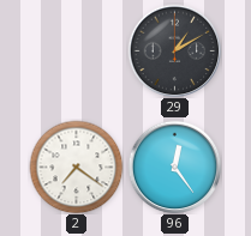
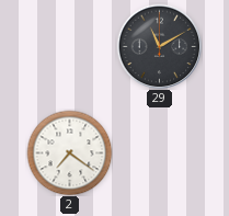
29: 1:10 -> 11:10 (159, 46)
96: 12:24 -> none (174, 167)
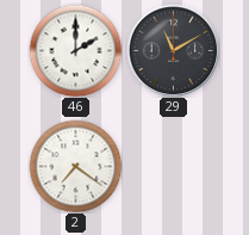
46: none -> 2:00 (75, 50)
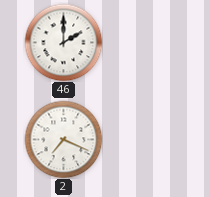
29: 11:10 -> none (173, 50)
2: 7:21 -> 7:19 (63, 139)
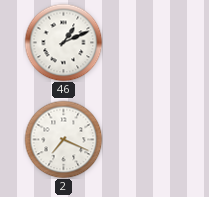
46: 2:00 -> 1:11 (63, 42)
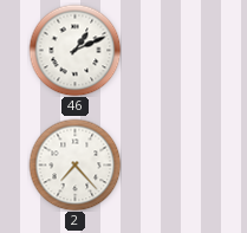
2: 7:19 -> 7:23 (74, 164)
